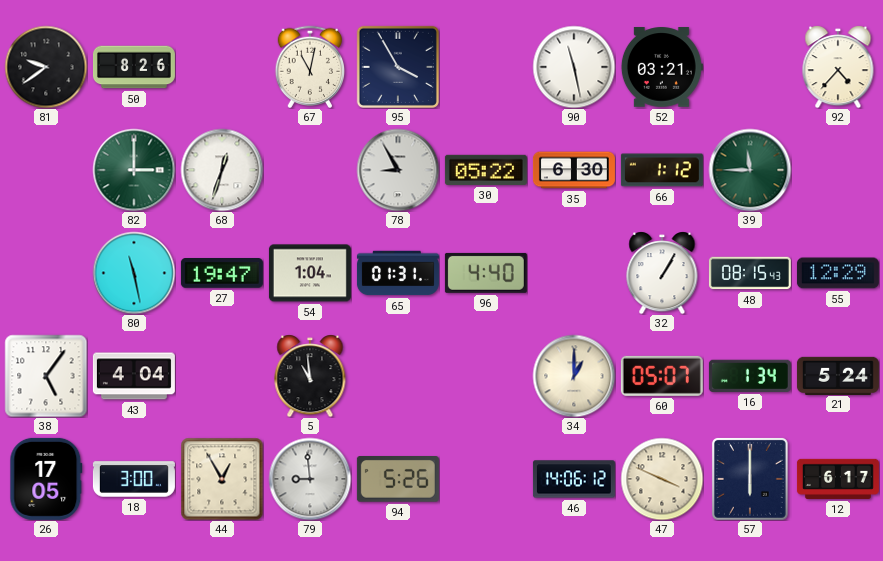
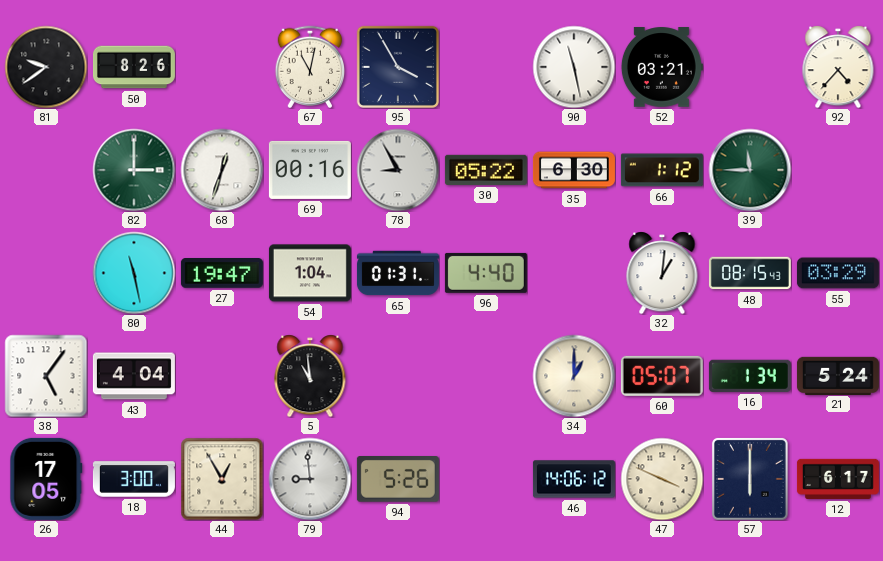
69: none -> 00:16 (310, 170)
32: 1:05 -> 1:01 (662, 273)
55: 12:29 -> 03:29 (838, 273)
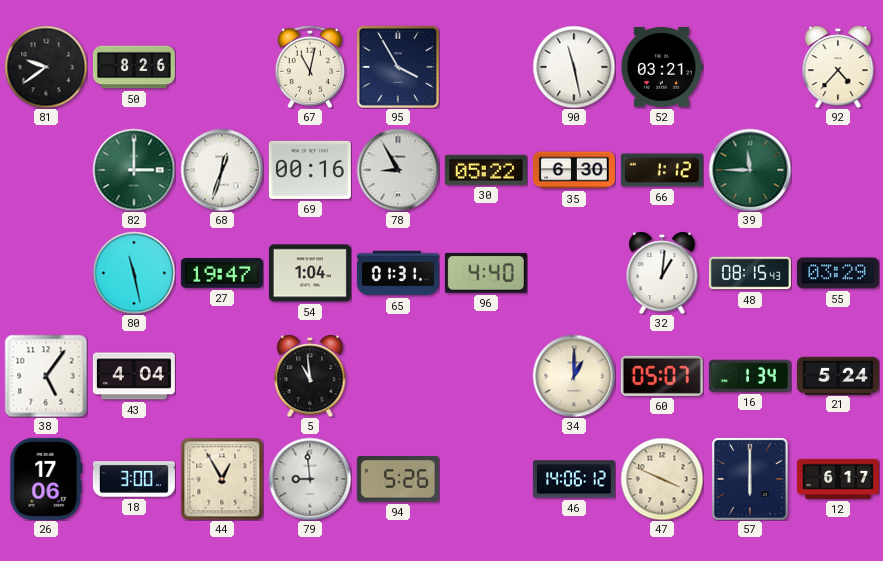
26: 17:05 -> 17:06 (46, 479)
